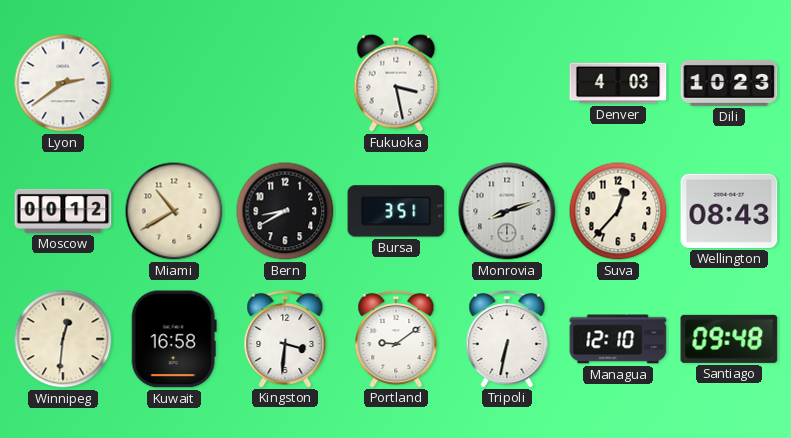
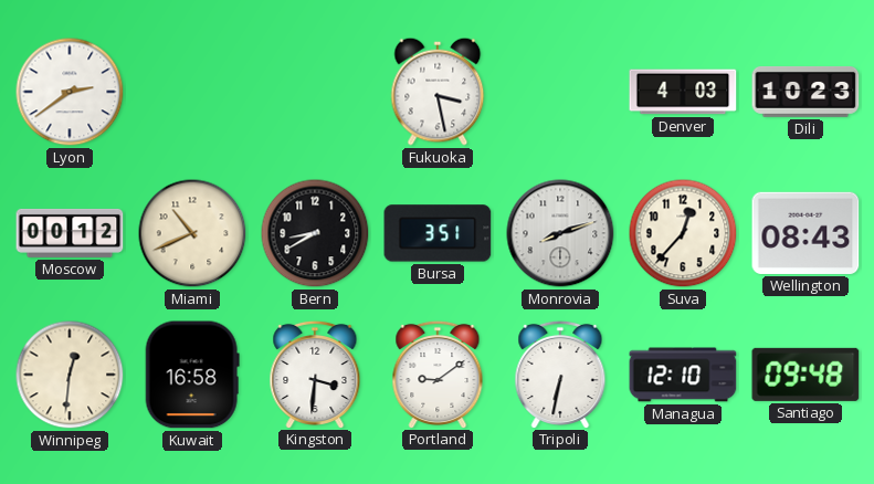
Miami: 10:40 -> 10:41 (192, 233)
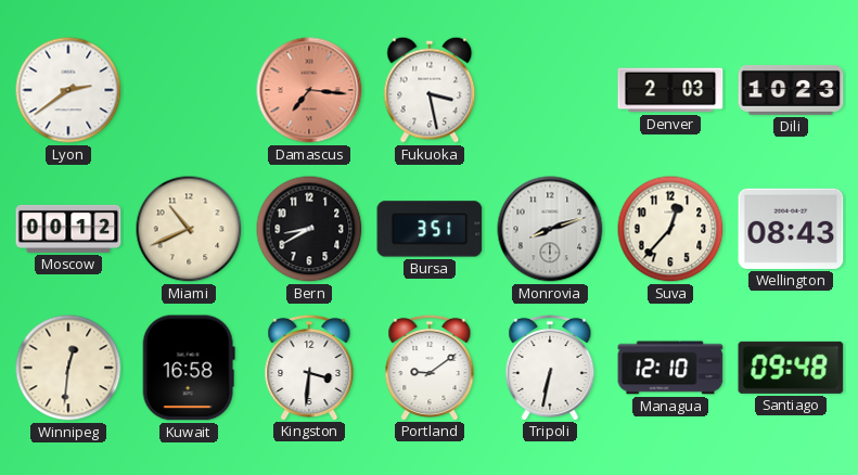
Damascus: none -> 7:16 (309, 90)
Denver: 4:03 -> 2:03 (670, 90)
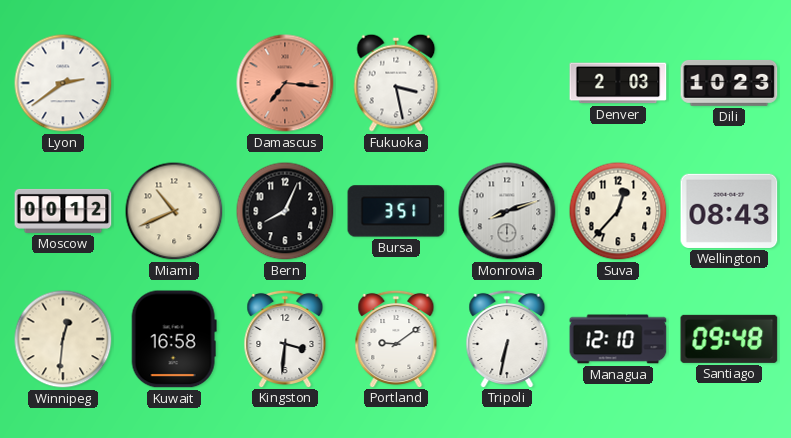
Bern: 8:40 -> 8:04 (285, 211)
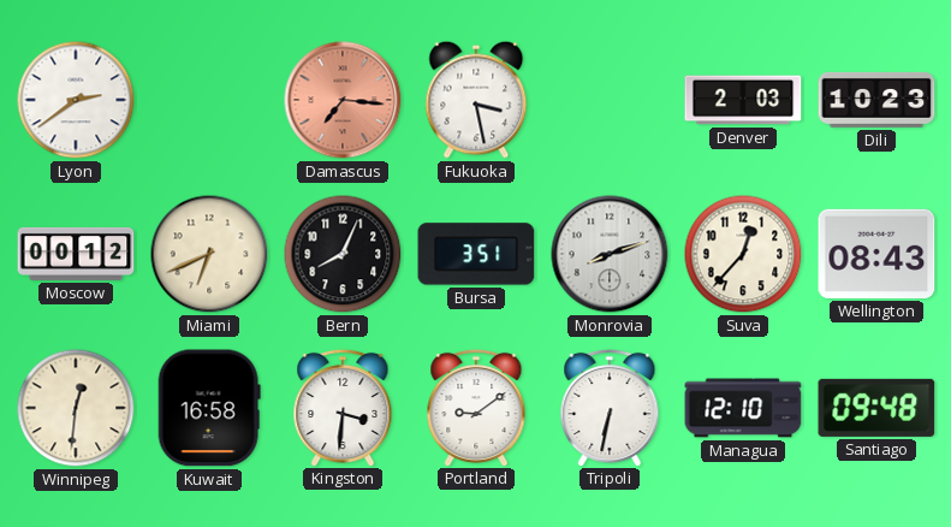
Miami: 10:41 -> 6:41 (209, 254)
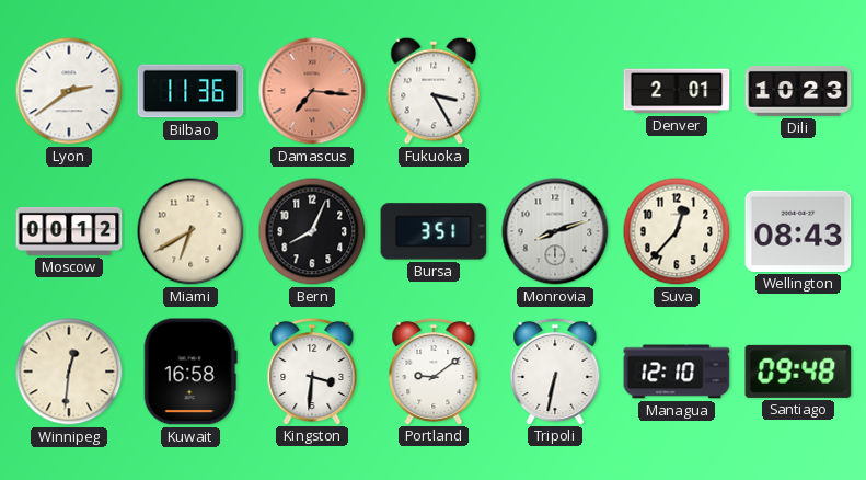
Bilbao: none -> 11:36 (190, 91)
Fukuoka: 3:28 -> 3:25 (434, 91)
Denver: 2:03 -> 2:01 (677, 91)
Miami: 6:41 -> 6:40 (190, 231)
